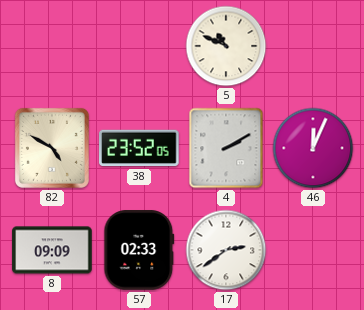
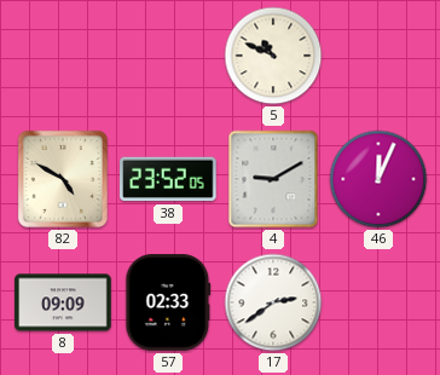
4: 2:10 -> 9:10 (273, 179)
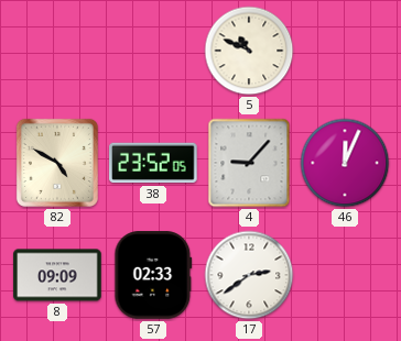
4: 9:10 -> 9:07 (249, 163)
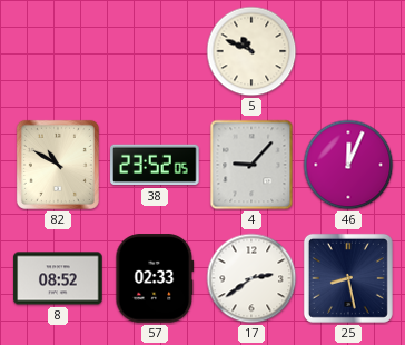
82: 4:50 -> 10:50 (58, 165)
8: 09:09 -> 08:52 (58, 278)
25: none -> 8:28 (348, 278)
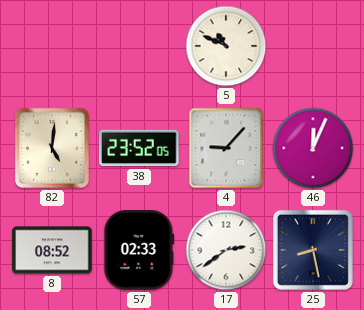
82: 10:50 -> 5:01 (52, 148)
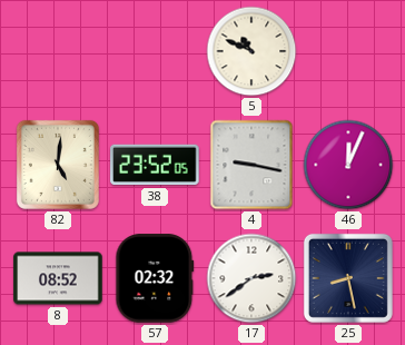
4: 9:07 -> 9:17 (251, 165)
57: 02:33 -> 02:32 (155, 278)
